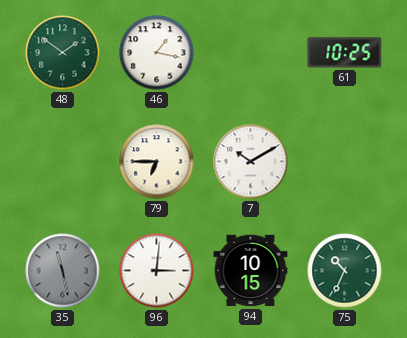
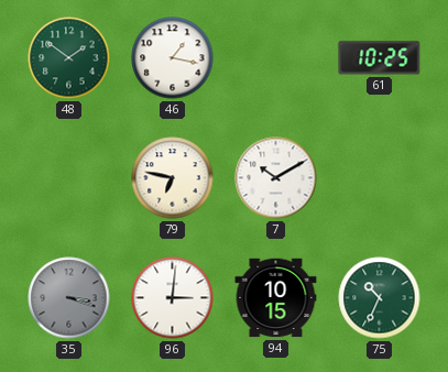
79: 6:45 -> 6:47 (173, 178)
35: 11:28 -> 3:18 (69, 298)
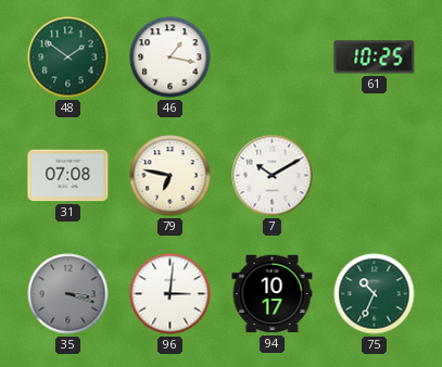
31: none -> 07:08 (68, 176)
94: 10:15 -> 10:17 (273, 294)
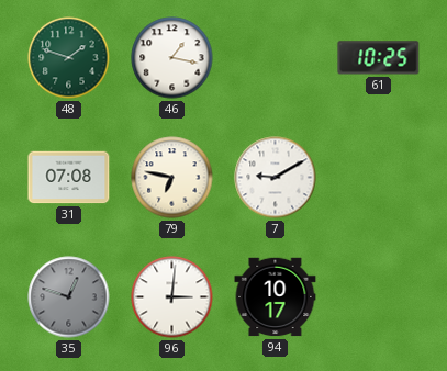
48: 1:51 -> 1:48 (69, 58)
7: 10:10 -> 9:10 (276, 178)
35: 3:18 -> 12:48 (69, 297)
75: 10:34 -> none (375, 294)
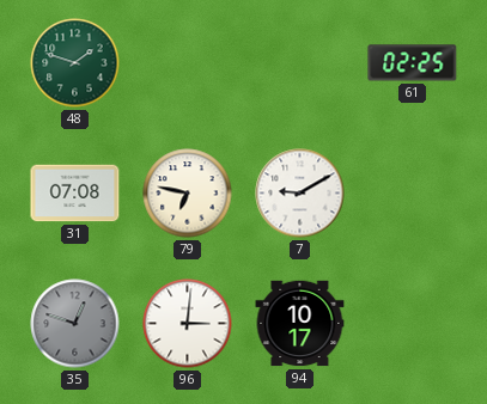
46: 1:17 -> none (172, 58)
61: 10:25 -> 02:25 (413, 63)
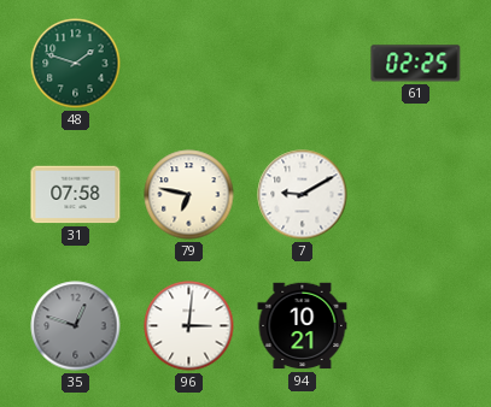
31: 07:08 -> 07:58 (76, 195)
94: 10:17 -> 10:21 (303, 326)
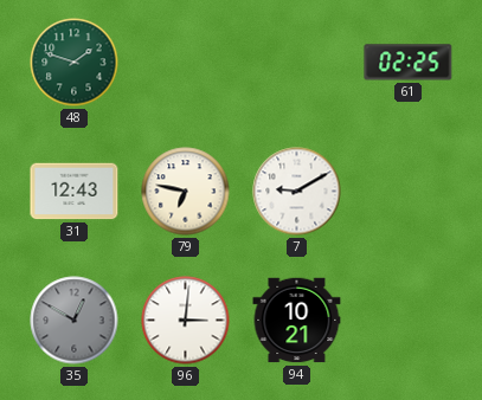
31: 07:58 -> 12:43 (75, 192)
35: 12:48 -> 12:50 (75, 321)
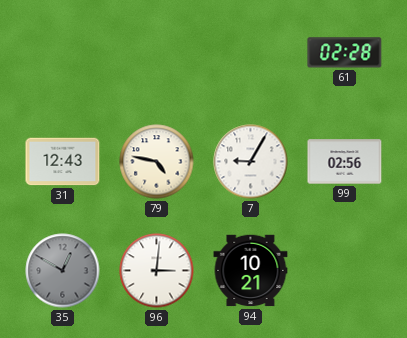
48: 1:48 -> none (75, 63)
61: 02:25 -> 02:28 (345, 53)
79: 6:47 -> 4:47 (157, 162)
7: 9:10 -> 9:05 (251, 162)
99: none -> 02:56 (345, 162)
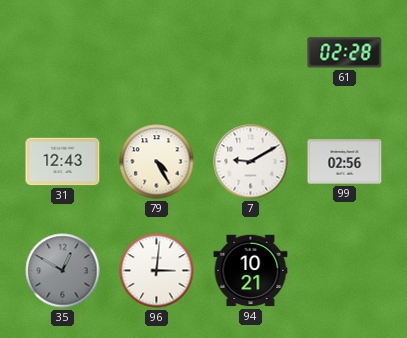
79: 4:47 -> 4:25 (157, 162)
7: 9:05 -> 9:10 (251, 162)
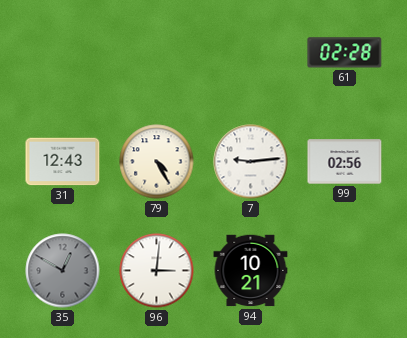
7: 9:10 -> 9:14 (251, 162)
